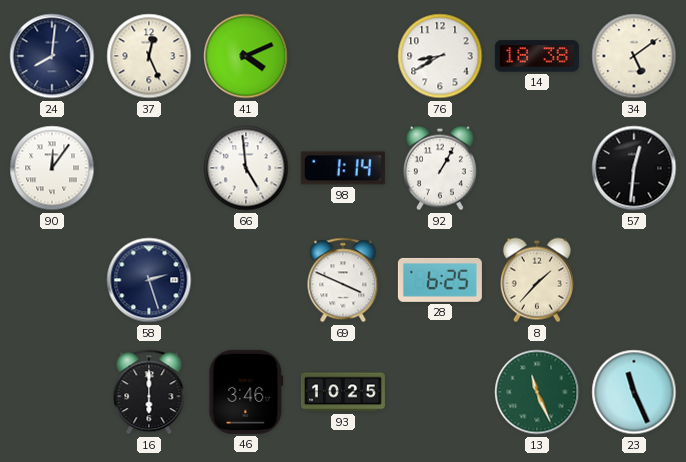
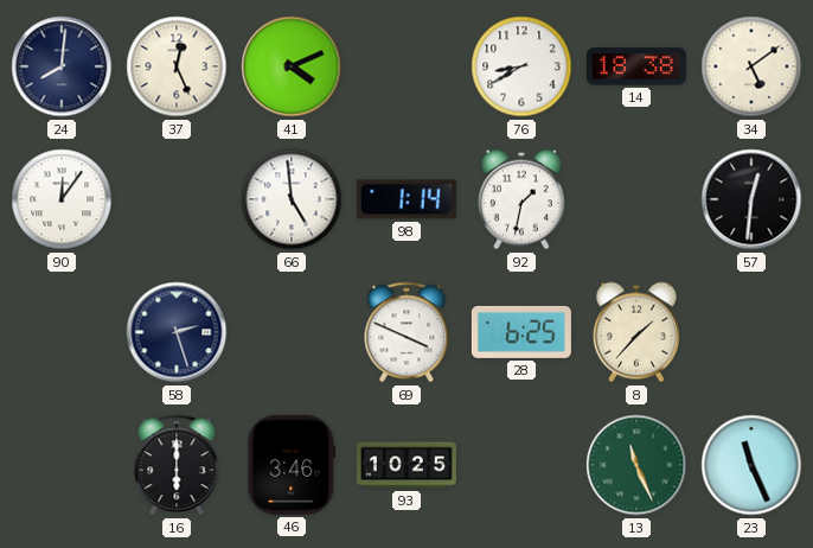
92: 1:05 -> 1:32 (521, 199)
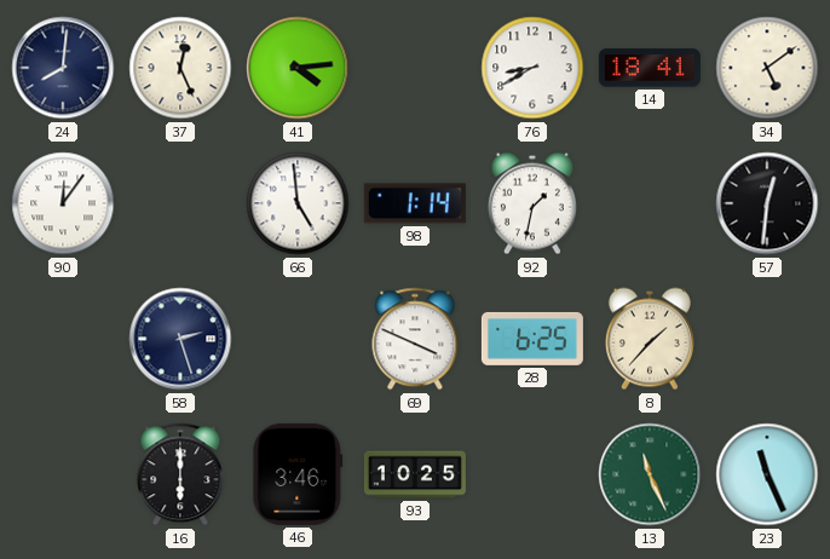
41: 4:11 -> 4:14 (298, 68)
14: 18:38 -> 18:41 (650, 68)
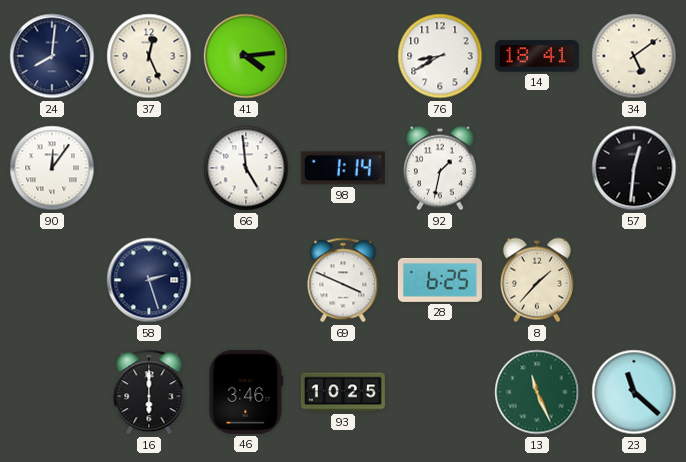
23: 11:26 -> 11:22 (634, 392)
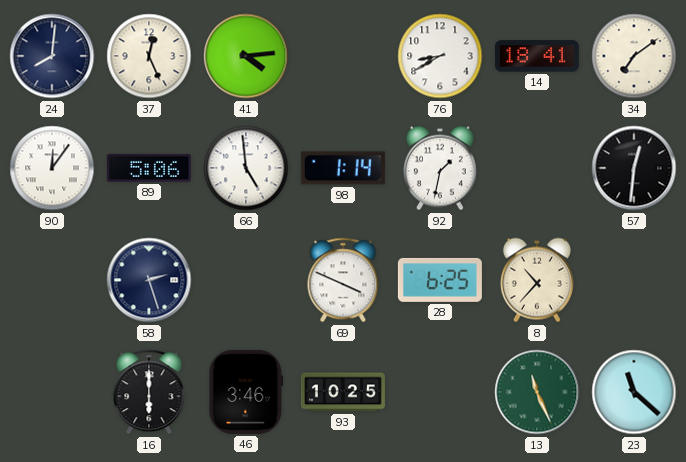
34: 5:09 -> 7:09 (634, 56)
89: none -> 5:06 (149, 168)
8: 1:37 -> 10:37 (537, 280)
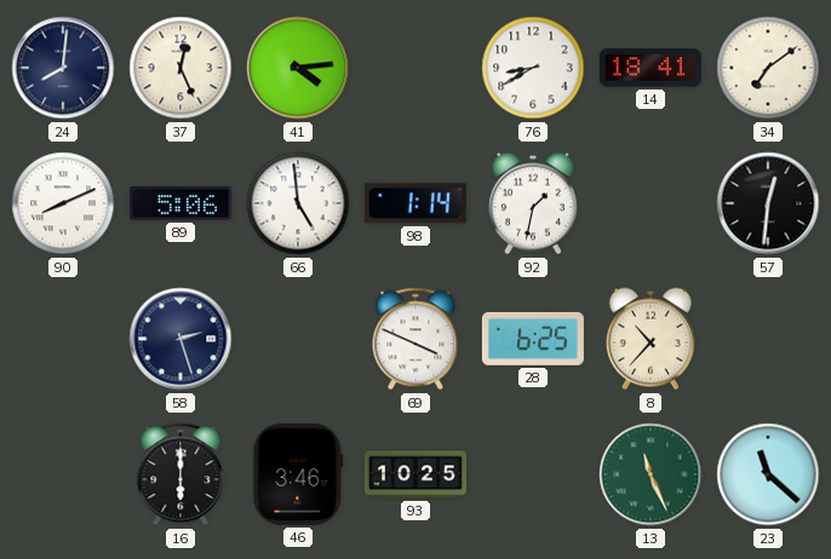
90: 12:06 -> 8:11 (63, 203)
